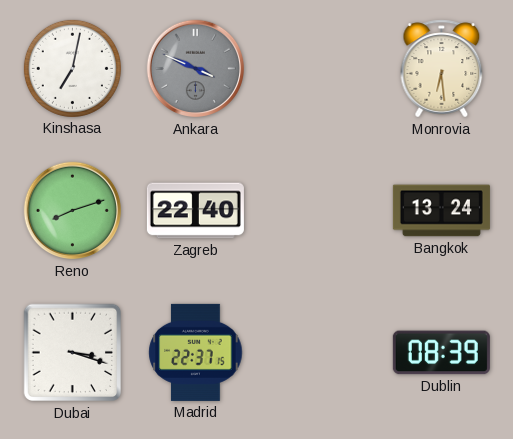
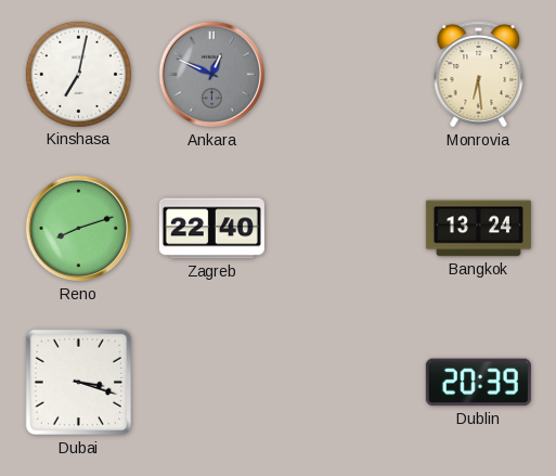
Ankara: 3:49 -> 12:49 (212, 75)
Madrid: 22:37 -> none (196, 352)
Dublin: 08:39 -> 20:39 (478, 383)
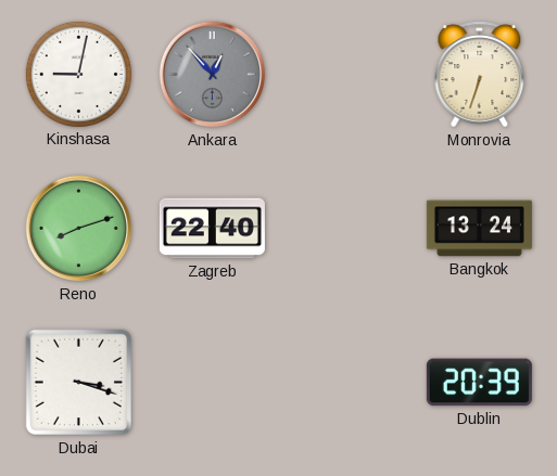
Kinshasa: 7:02 -> 9:02 (78, 74)
Ankara: 12:49 -> 12:53 (213, 75)
Monrovia: 6:29 -> 6:33 (480, 75)
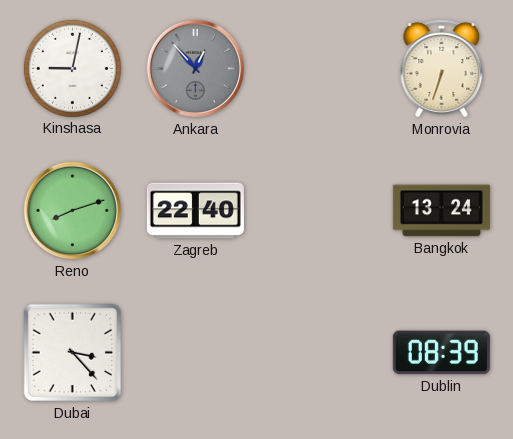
Dubai: 3:18 -> 3:23 (73, 353)
Dublin: 20:39 -> 08:39 (441, 353)
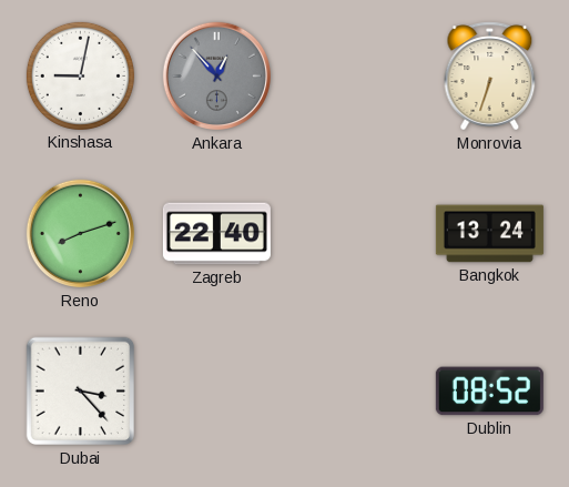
Dublin: 08:39 -> 08:52 (489, 392)
